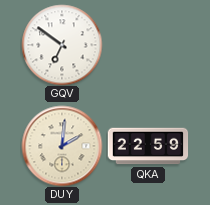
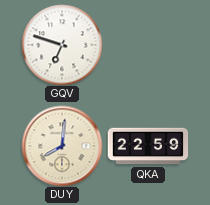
GQV: 6:51 -> 6:48 (62, 45)
DUY: 2:01 -> 8:01 (62, 146)
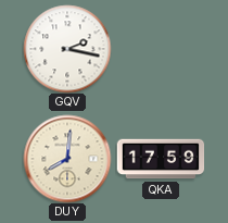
GQV: 6:48 -> 2:17 (67, 49)
QKA: 22:59 -> 17:59 (161, 159)
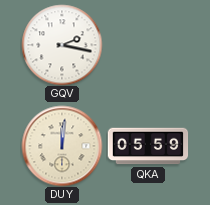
DUY: 8:01 -> 12:01 (62, 146)
QKA: 17:59 -> 05:59 (148, 146)
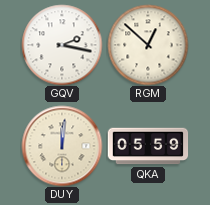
RGM: none -> 12:52 (148, 45)
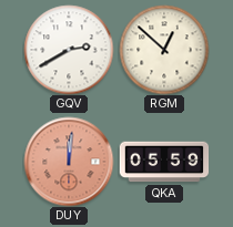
GQV: 2:17 -> 2:40 (69, 50)
DUY dial: cream -> salmon (69, 162)
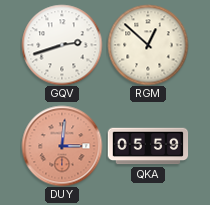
GQV: 2:40 -> 2:42 (62, 45)
DUY: 12:01 -> 3:01 (62, 146)
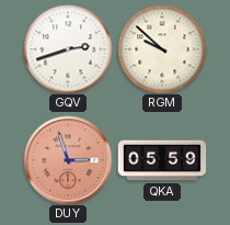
RGM: 12:52 -> 9:52 (162, 49)
DUY: 3:01 -> 2:57 (68, 160)
